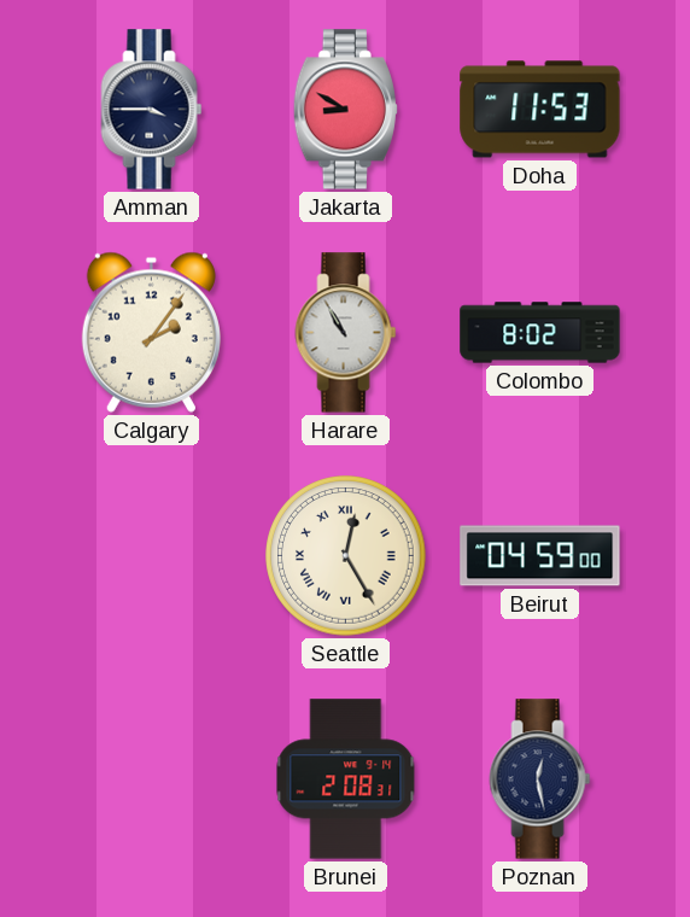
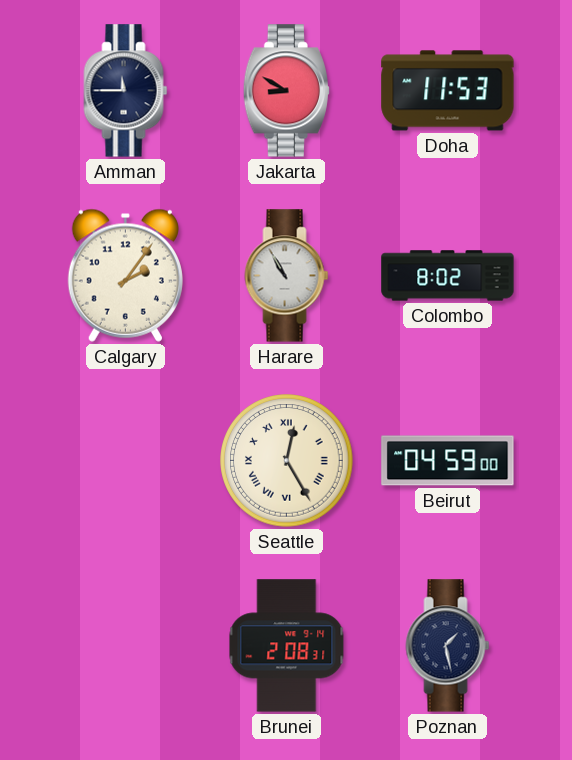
Amman: 3:45 -> 11:45 (126, 91)
Poznan: 12:28 -> 1:28 (448, 646)
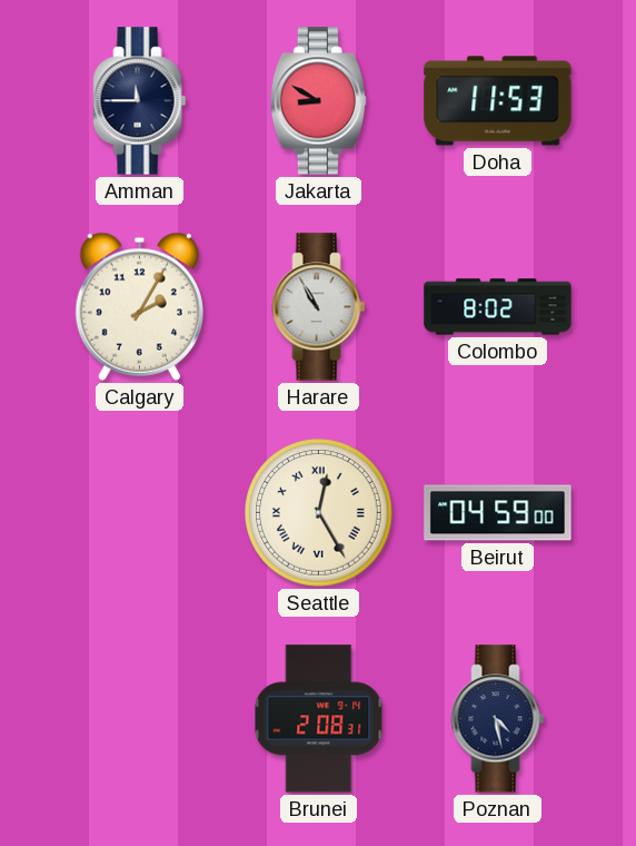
Calgary: 2:06 -> 2:05 (139, 306)
Poznan: 1:28 -> 4:28 (498, 719)
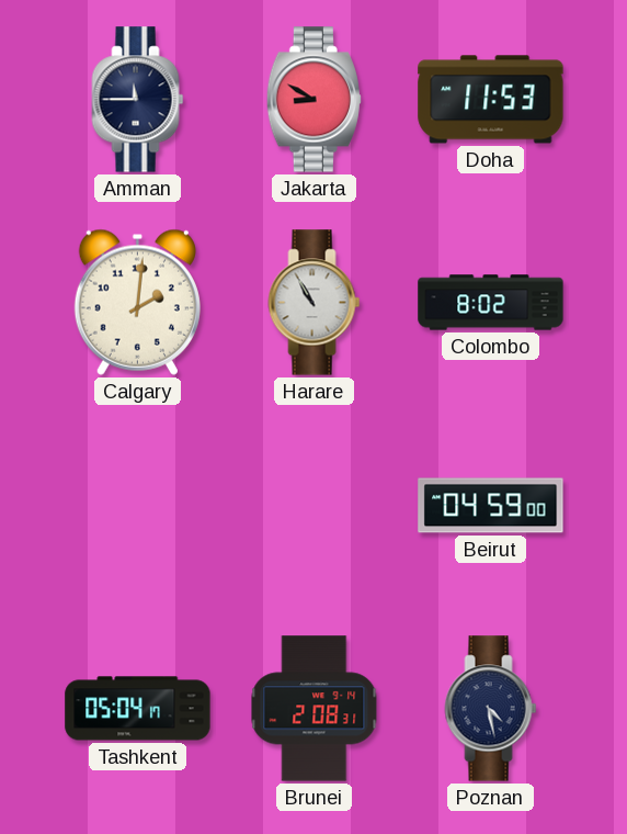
Calgary: 2:05 -> 2:01 (137, 302)
Seattle: 12:25 -> none (319, 513)
Tashkent: none -> 05:04 (138, 709)
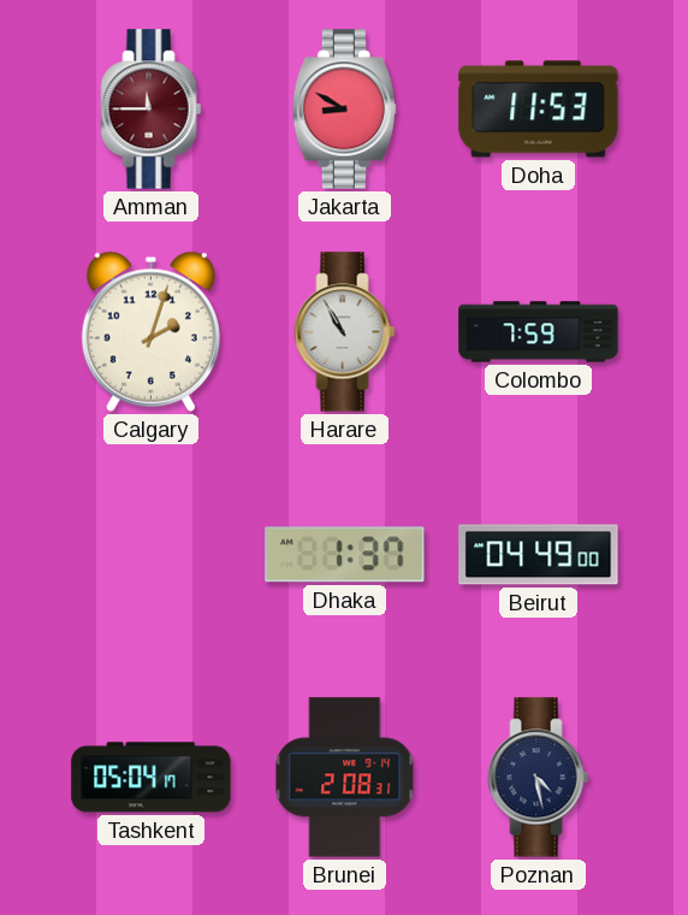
Amman dial: navy -> burgundy (152, 110)
Calgary: 2:01 -> 2:03 (150, 331)
Colombo: 8:02 -> 7:59 (539, 332)
Dhaka: none -> 1:37 (345, 555)
Beirut: 04:59 -> 04:49 (539, 555)
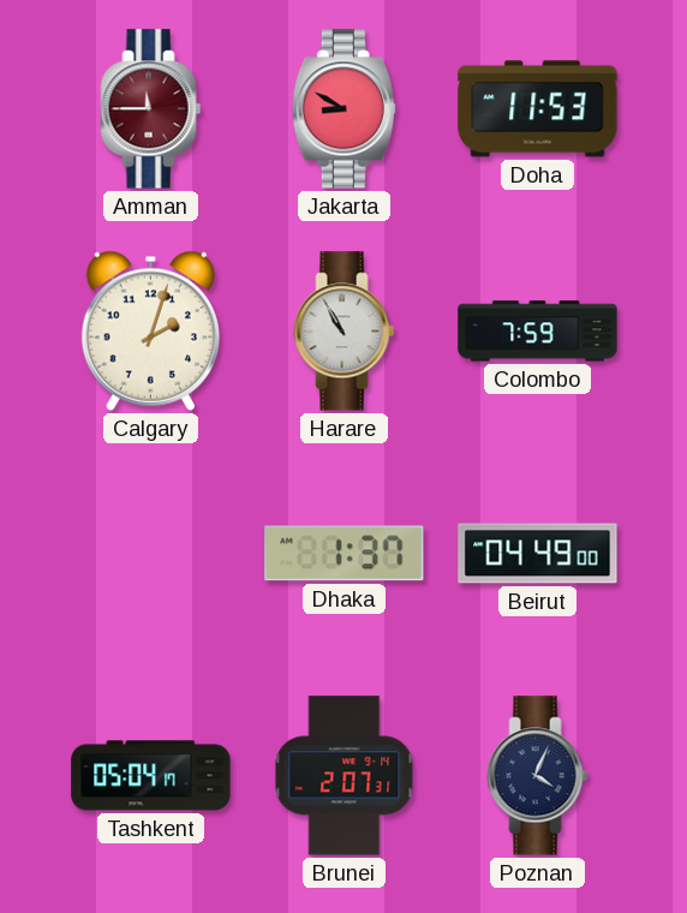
Brunei: 2:08 -> 2:07 (345, 776)
Poznan: 4:28 -> 4:04 (538, 776)
